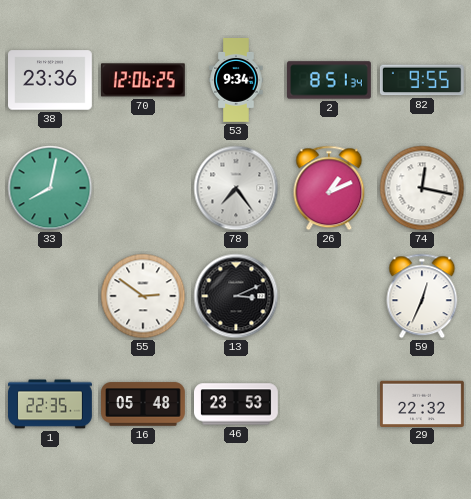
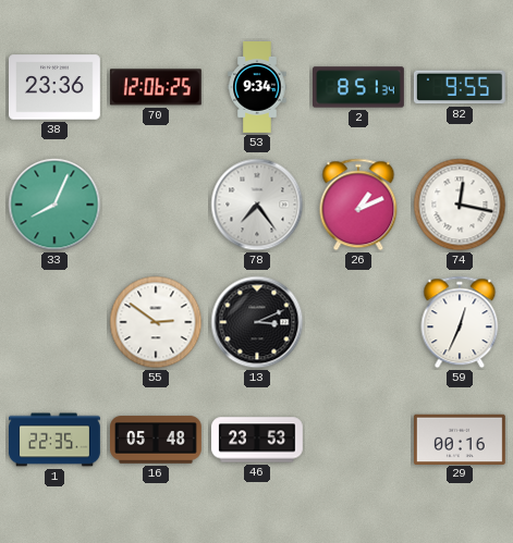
33: 8:02 -> 8:04 (54, 205)
29: 22:32 -> 00:16 (460, 439)
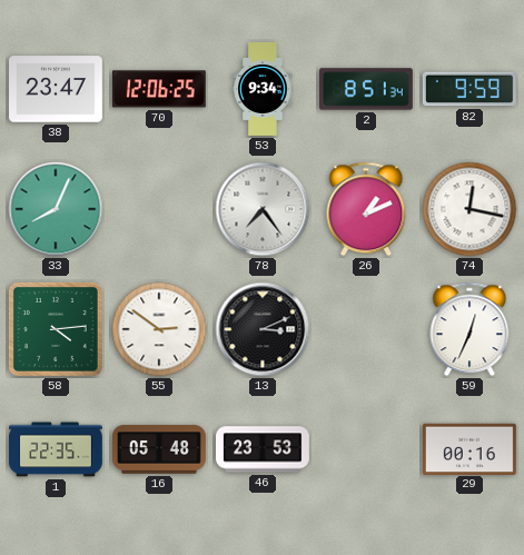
38: 23:36 -> 23:47 (57, 89)
82: 9:55 -> 9:59 (469, 89)
58: none -> 4:14 (56, 329)
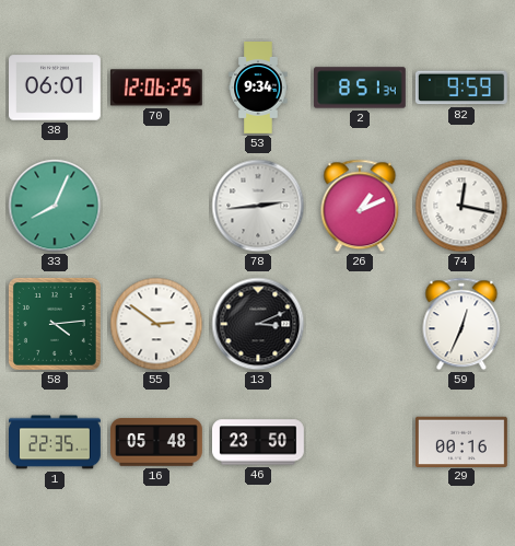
38: 23:47 -> 06:01 (56, 88)
78: 7:24 -> 2:44 (258, 206)
46: 23:53 -> 23:50 (259, 442)
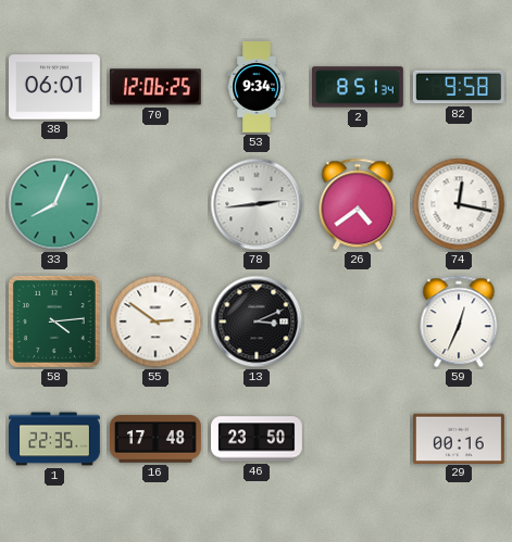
82: 9:59 -> 9:58 (459, 87)
26: 1:11 -> 4:39 (358, 204)
16: 05:48 -> 17:48 (157, 439)
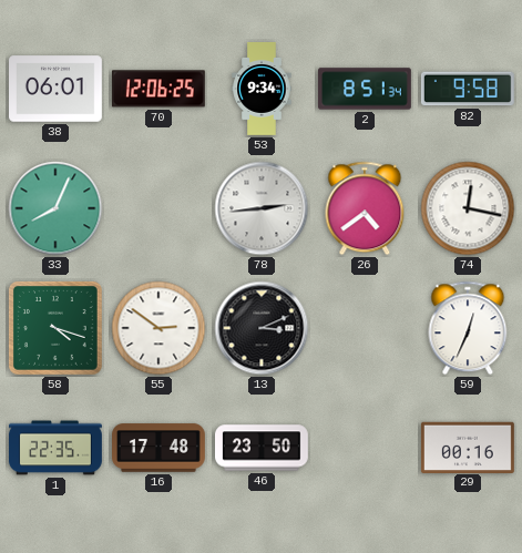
58: 4:14 -> 4:18 (55, 328)
